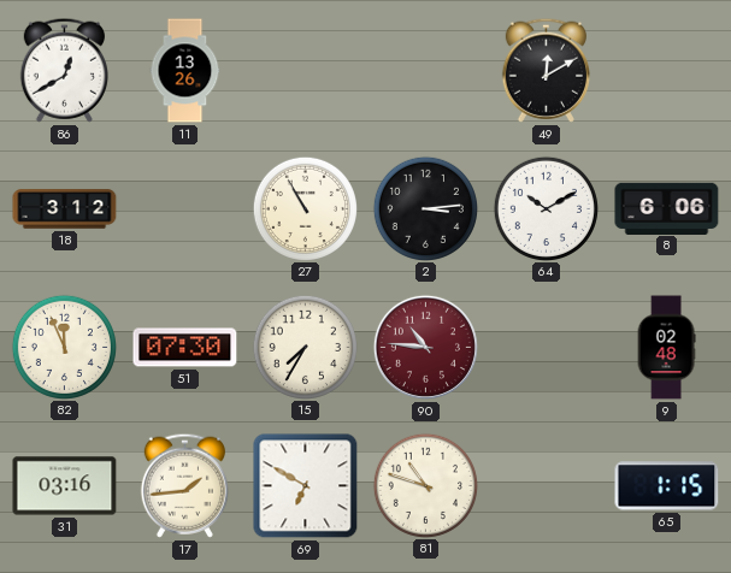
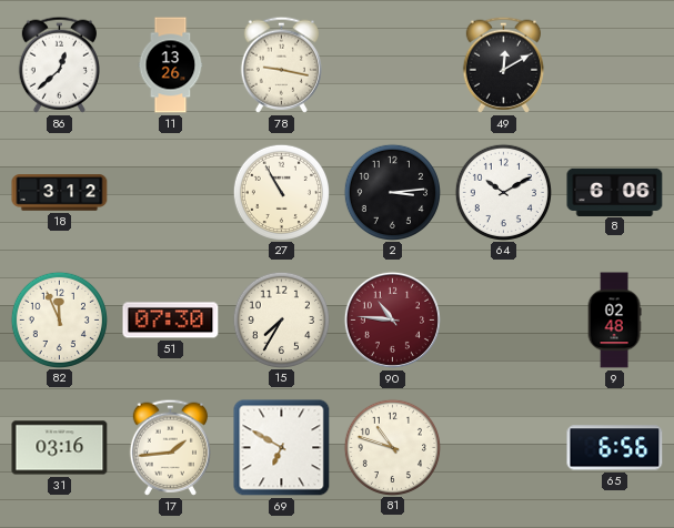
86: 12:40 -> 12:38 (59, 64)
78: none -> 9:17 (281, 64)
65: 1:15 -> 6:56 (615, 448)
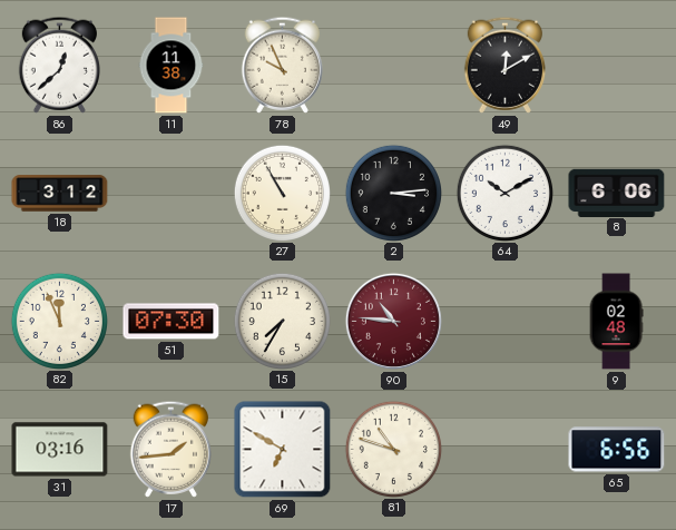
11: 13:26 -> 11:38 (172, 66)
78: 9:17 -> 9:56 (282, 65)
